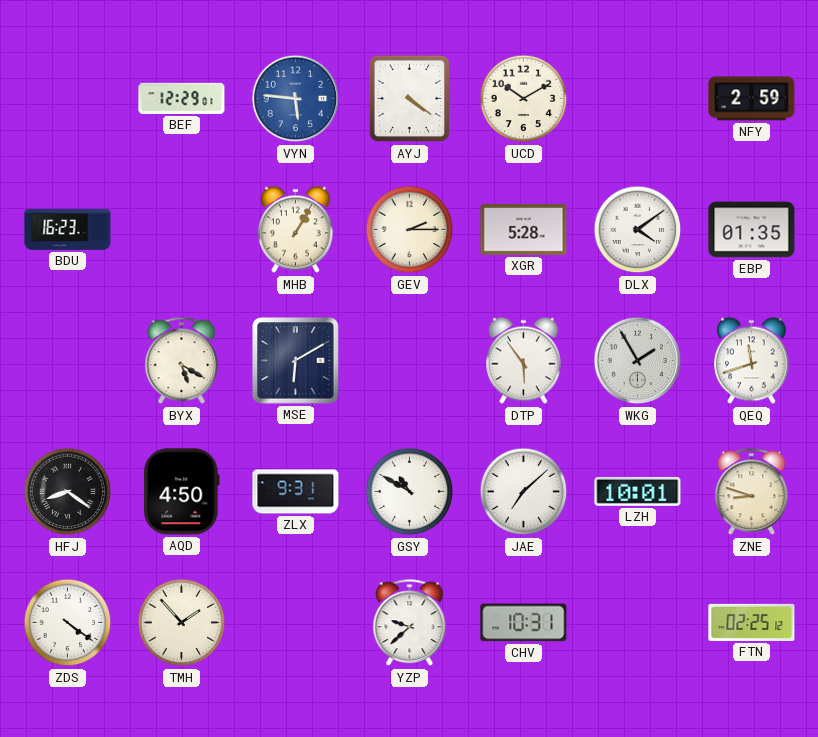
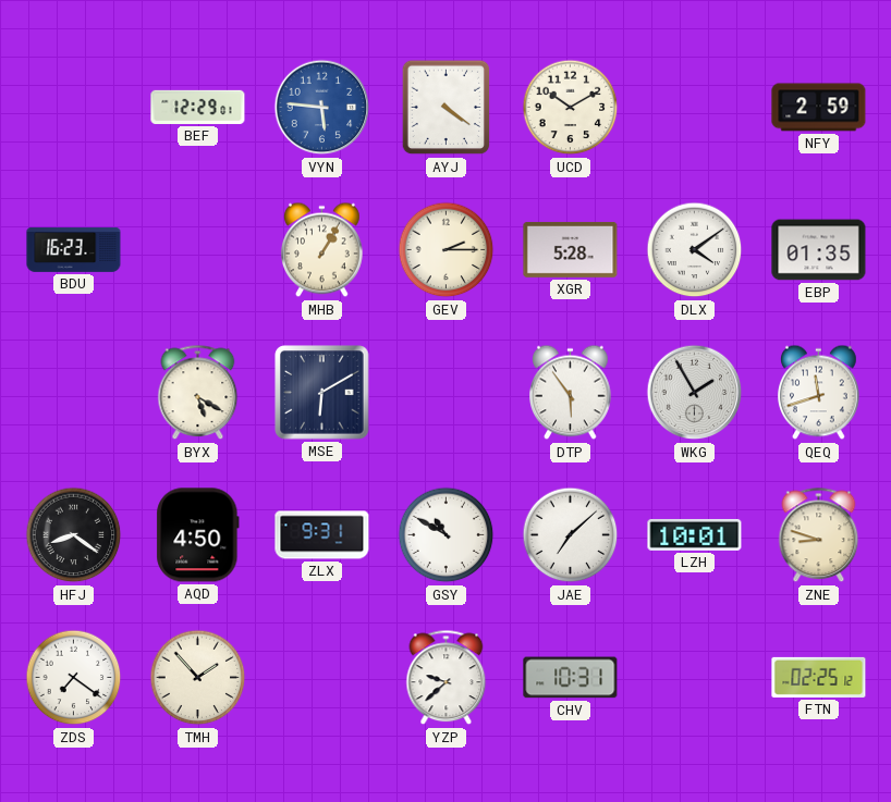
ZDS: 4:21 -> 7:21 (74, 678)
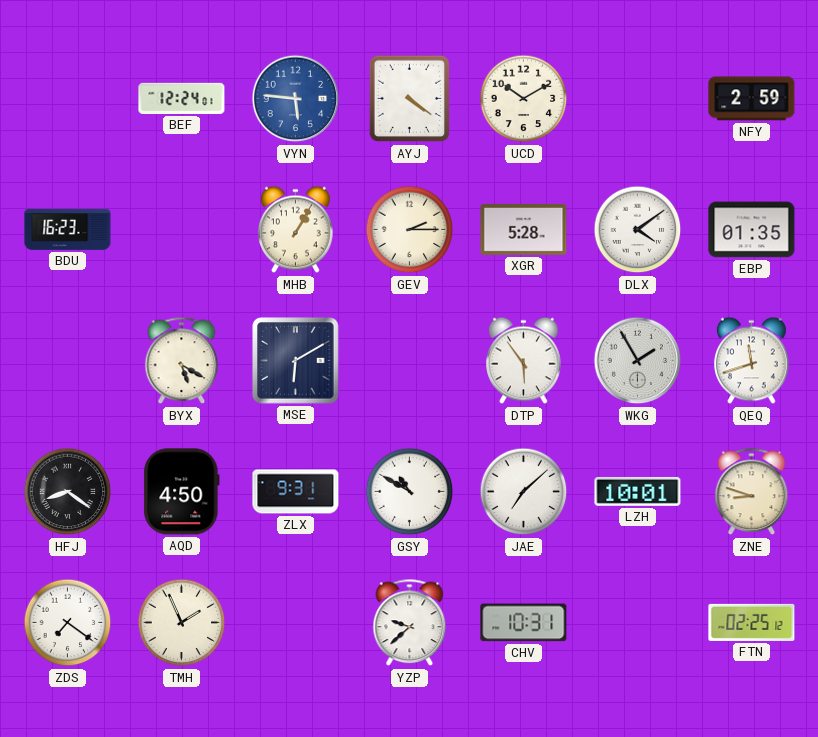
BEF: 12:29 -> 12:24 (182, 98)
TMH: 1:53 -> 1:56 (182, 623)
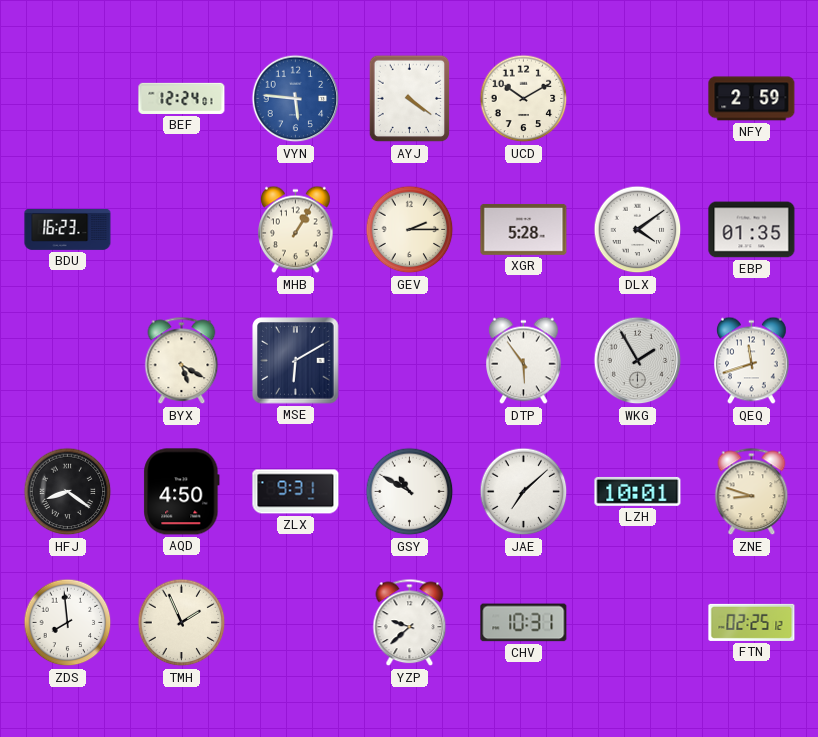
ZDS: 7:21 -> 7:59 (68, 623)
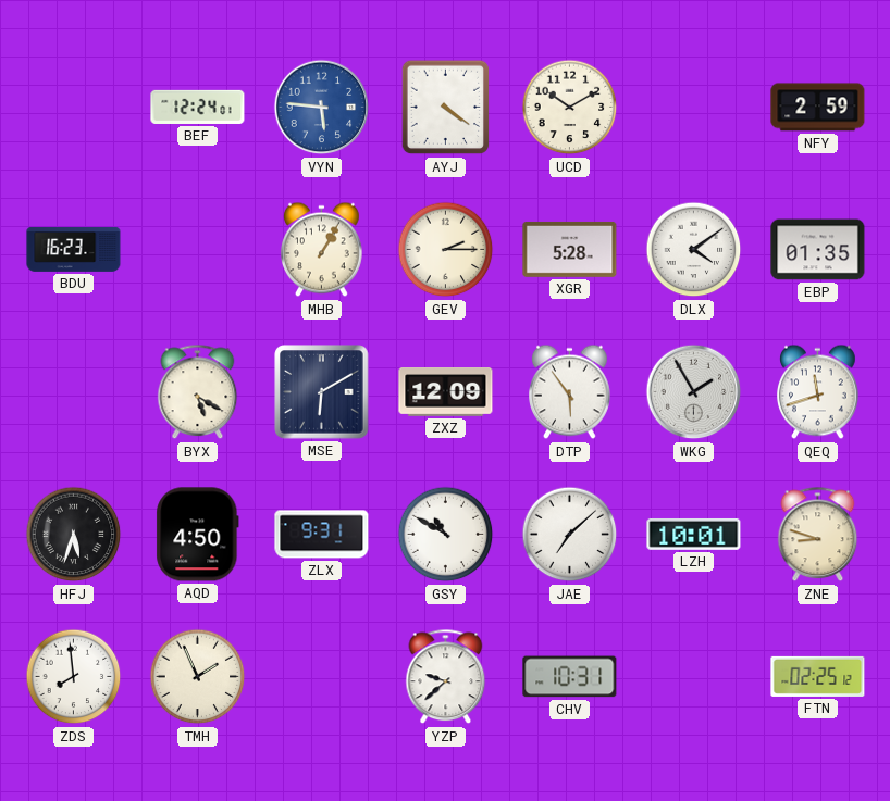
ZXZ: none -> 12:09 (446, 392)
HFJ: 8:21 -> 5:33 (74, 535)
